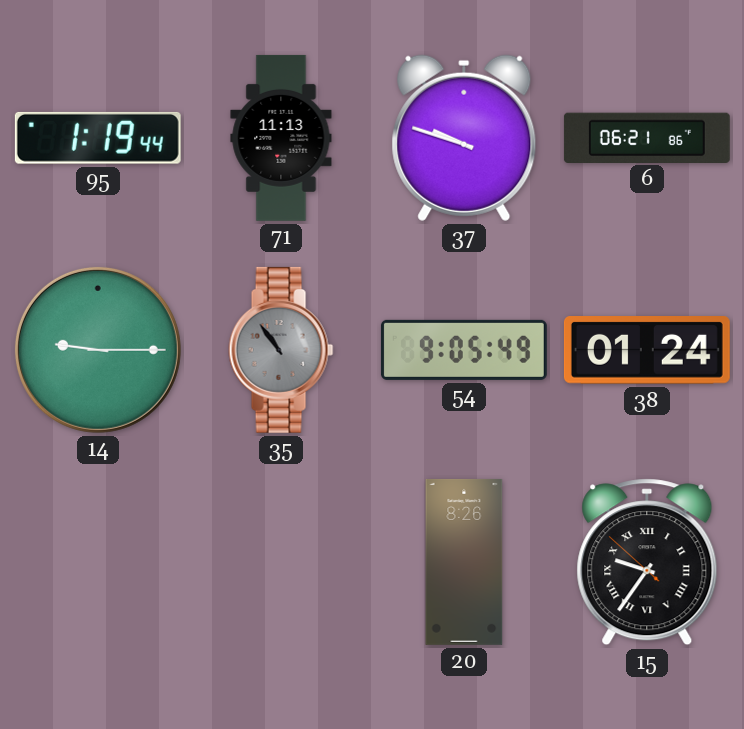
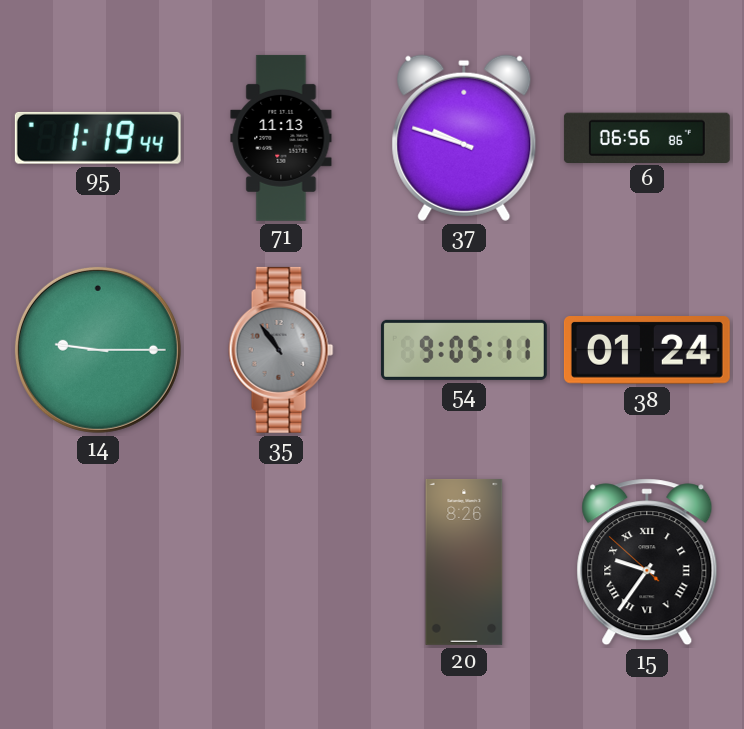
6: 06:21 -> 06:56 (647, 137)
54: 9:05:49 -> 9:05:11 (464, 350)
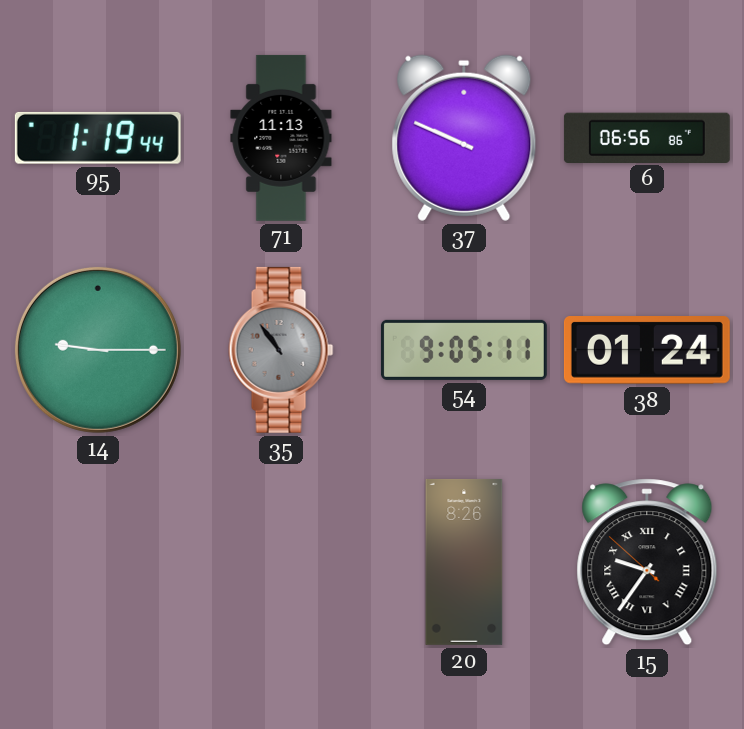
37: 9:48 -> 9:49 (464, 138)
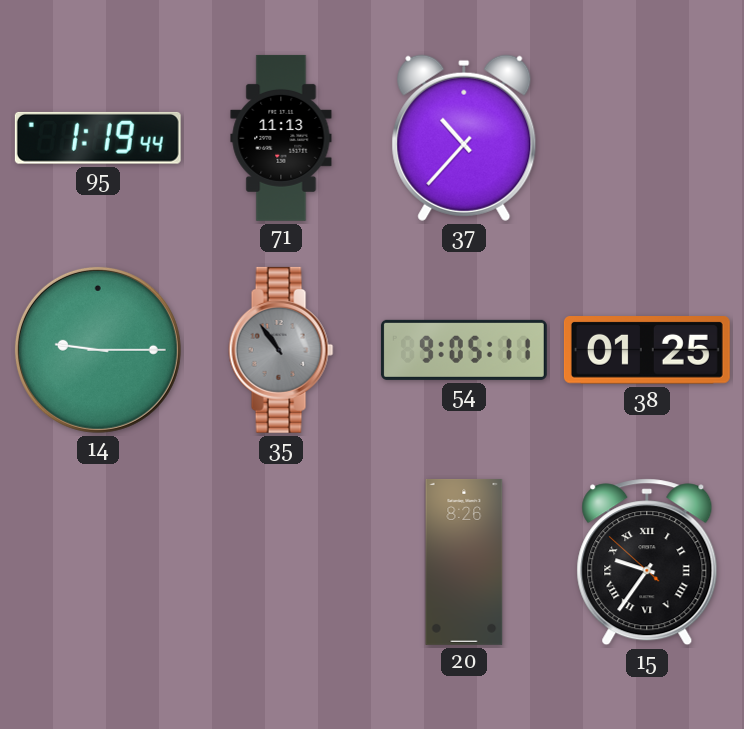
37: 9:49 -> 10:37 (464, 138)
6: 06:56 -> none (647, 137)
38: 01:24 -> 01:25 (647, 351)
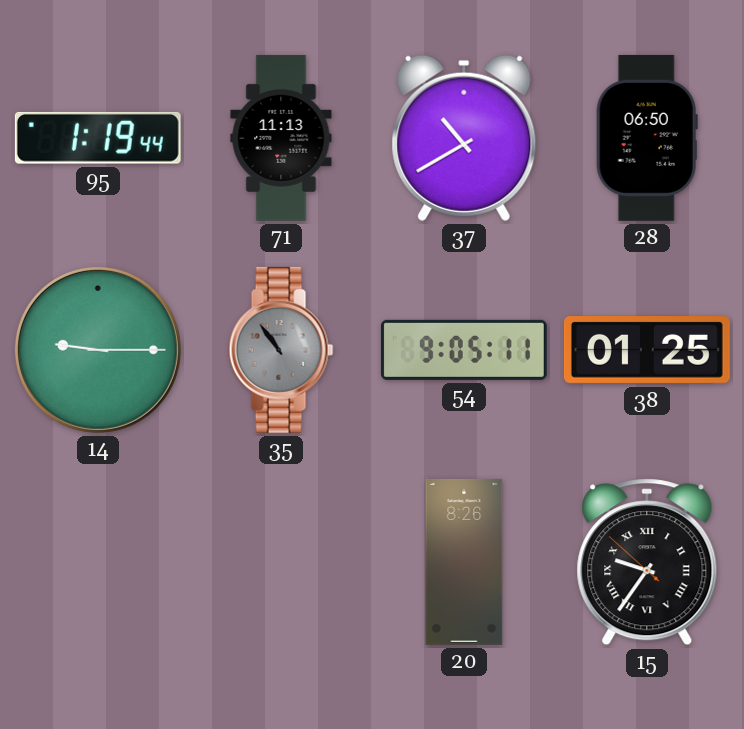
37: 10:37 -> 10:40 (464, 138)
28: none -> 06:50 (647, 138)
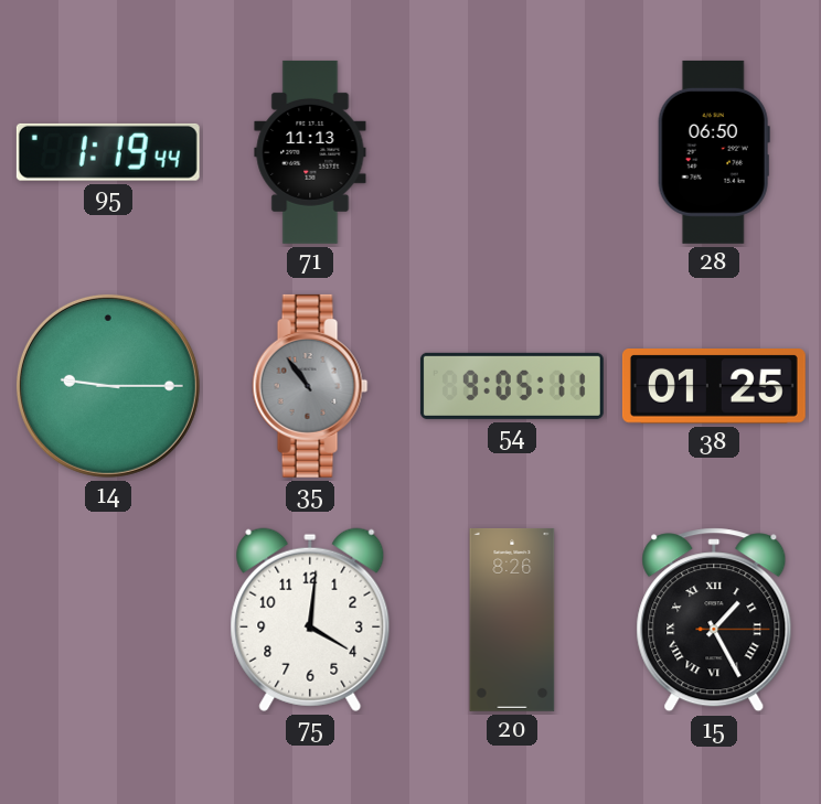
37: 10:40 -> none (464, 138)
75: none -> 4:01 (310, 620)
15: 9:35 -> 1:25 (714, 620)
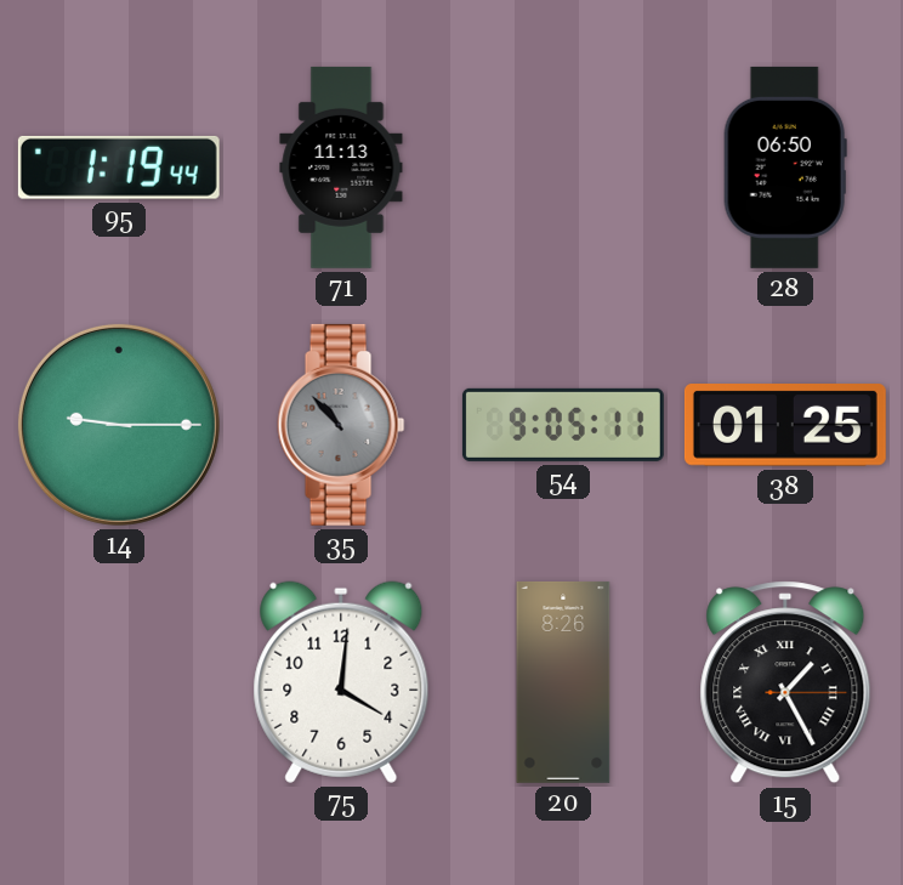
35: 10:54 -> 10:53 (341, 425)
